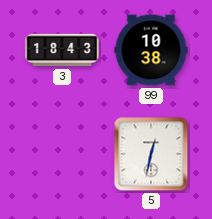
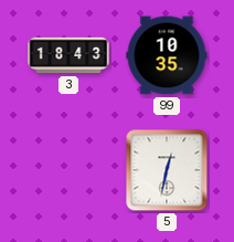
99: 10:38 -> 10:35 (167, 55)
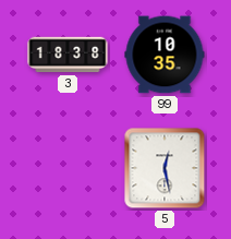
3: 18:43 -> 18:38 (68, 55)
5: 12:32 -> 12:28 (165, 168)
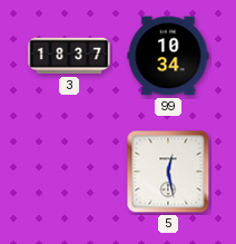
3: 18:38 -> 18:37 (69, 56)
99: 10:35 -> 10:34 (168, 56)
